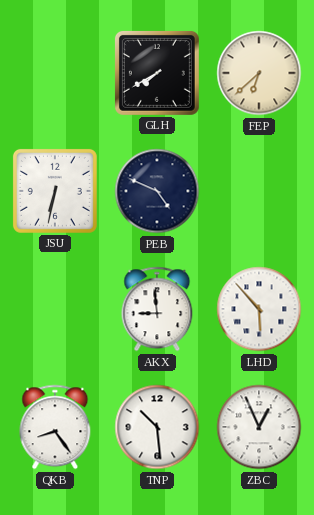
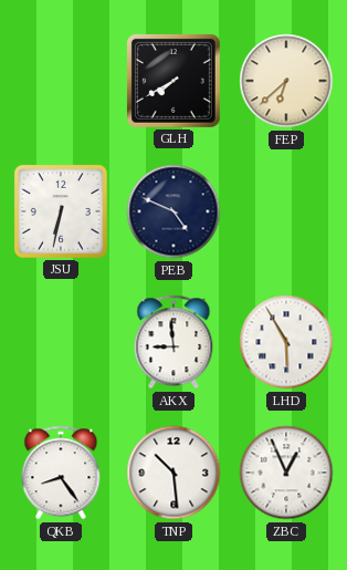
LHD: 5:53 -> 5:55 (286, 342)
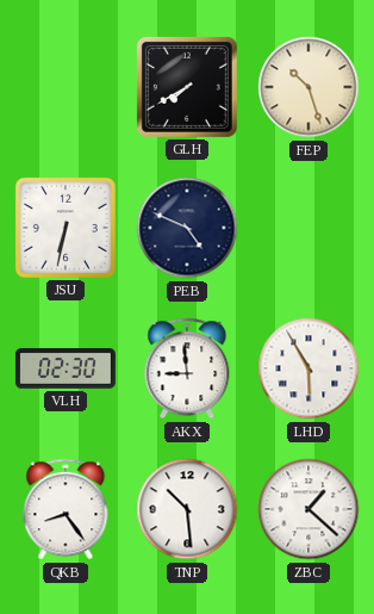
FEP: 6:38 -> 10:27 (308, 87)
VLH: none -> 02:30 (66, 368)
ZBC: 12:56 -> 1:22 (308, 509)
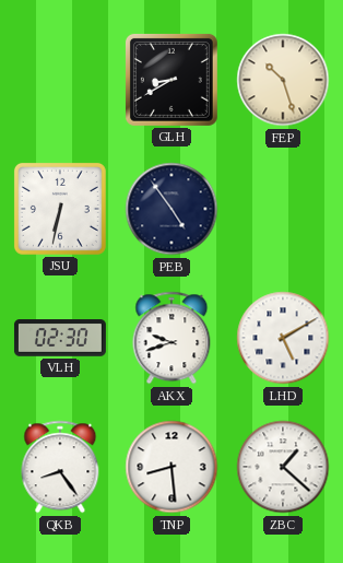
GLH: 7:40 -> 8:40 (171, 80)
PEB: 4:49 -> 4:54 (171, 209)
AKX: 8:59 -> 9:42 (171, 338)
LHD: 5:55 -> 5:10 (283, 338)
TNP: 10:29 -> 8:29 (171, 467)
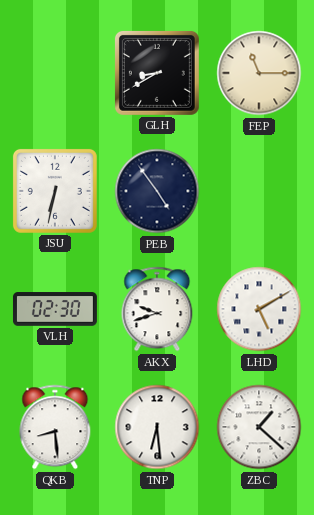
FEP: 10:27 -> 11:15 (259, 73)
QKB: 8:24 -> 8:29 (55, 427)
TNP: 8:29 -> 6:29 (157, 427)
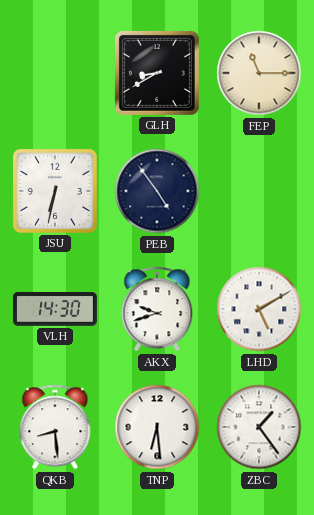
VLH: 02:30 -> 14:30 (55, 309)
ZBC: 1:22 -> 1:24 (259, 427)
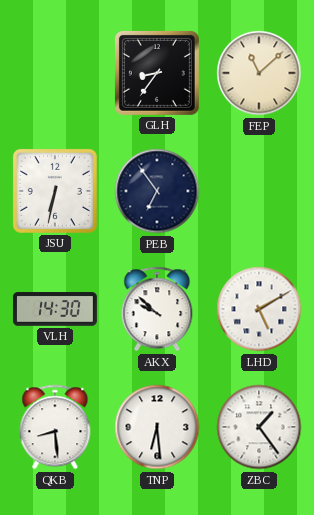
GLH: 8:40 -> 8:36 (157, 73)
FEP: 11:15 -> 11:08 (259, 73)
PEB: 4:54 -> 6:54 (157, 191)
AKX: 9:42 -> 9:52 (157, 309)
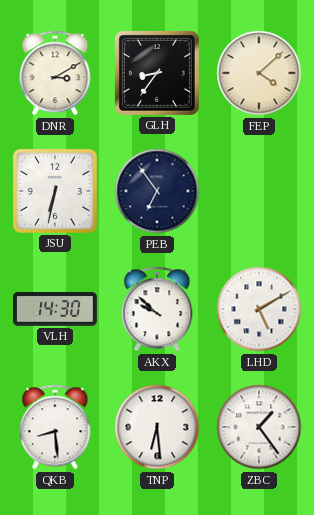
DNR: none -> 3:10 (55, 73)
FEP: 11:08 -> 4:08 (259, 73)
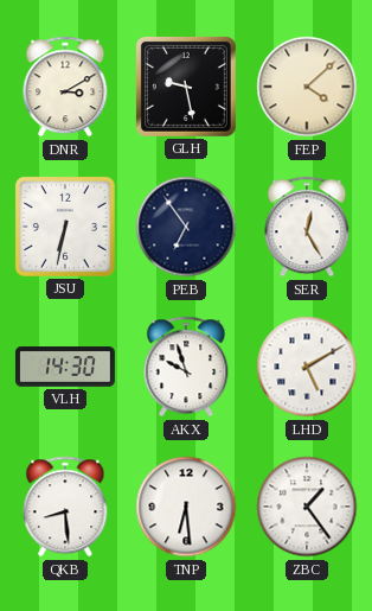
GLH: 8:36 -> 9:28 (186, 87)
SER: none -> 12:25 (307, 227)
AKX: 9:52 -> 9:57 (186, 367)
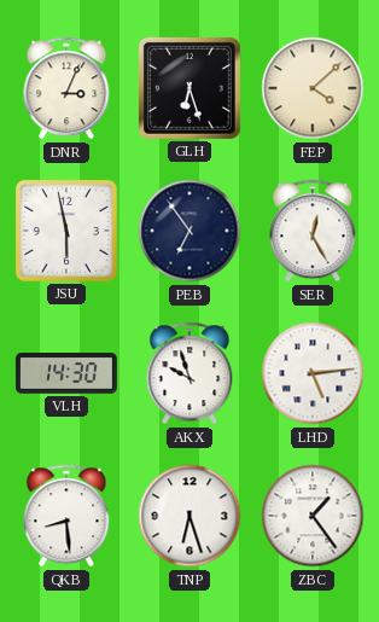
DNR: 3:10 -> 3:04 (66, 88)
GLH: 9:28 -> 6:27 (189, 88)
JSU: 6:32 -> 5:58 (66, 231)
LHD: 5:10 -> 5:14 (313, 373)
TNP: 6:29 -> 6:27 (189, 516)
